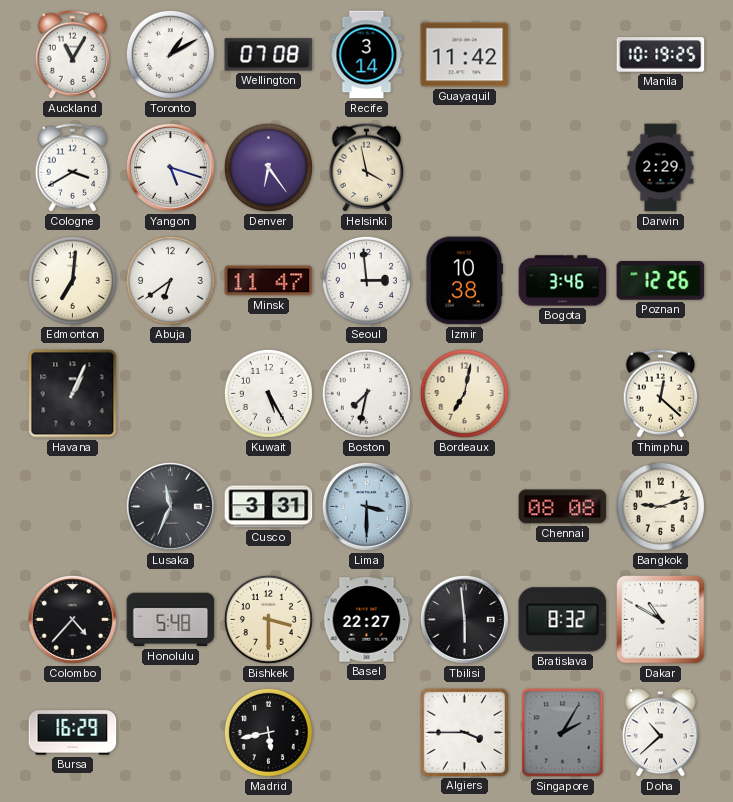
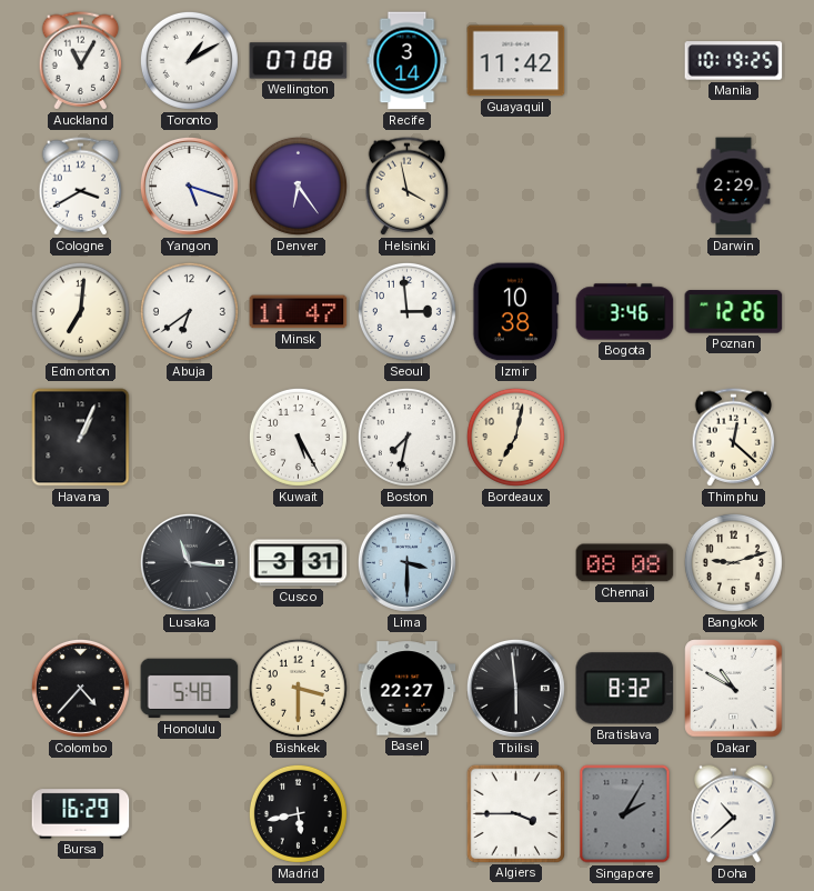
Lusaka: 11:34 -> 11:16 (189, 562)
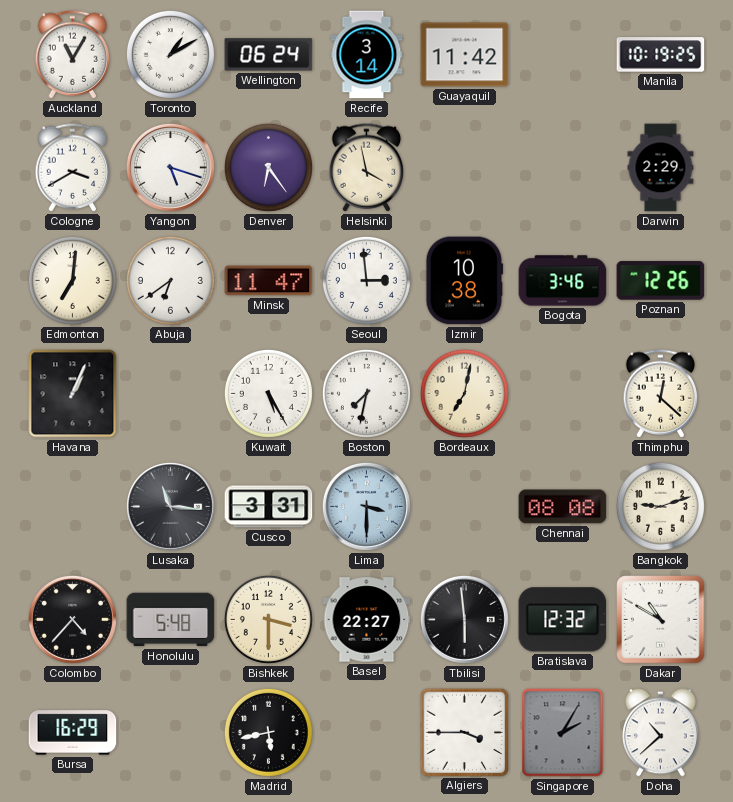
Wellington: 07:08 -> 06:24 (269, 55)
Bratislava: 8:32 -> 12:32 (563, 620)
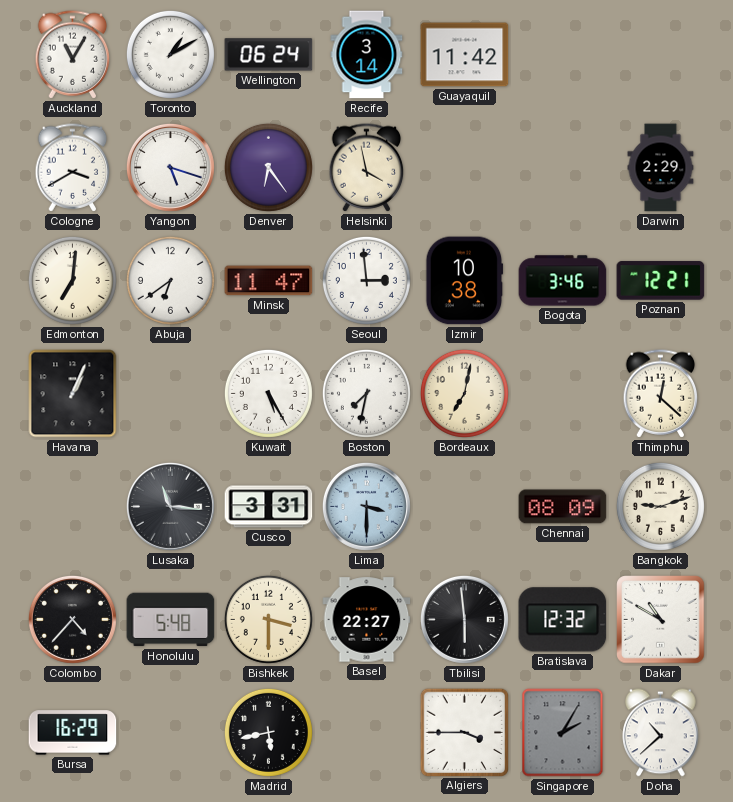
Manila: 10:19 -> none (661, 55)
Poznan: 12:26 -> 12:21 (661, 281)
Chennai: 08:08 -> 08:09 (563, 507)
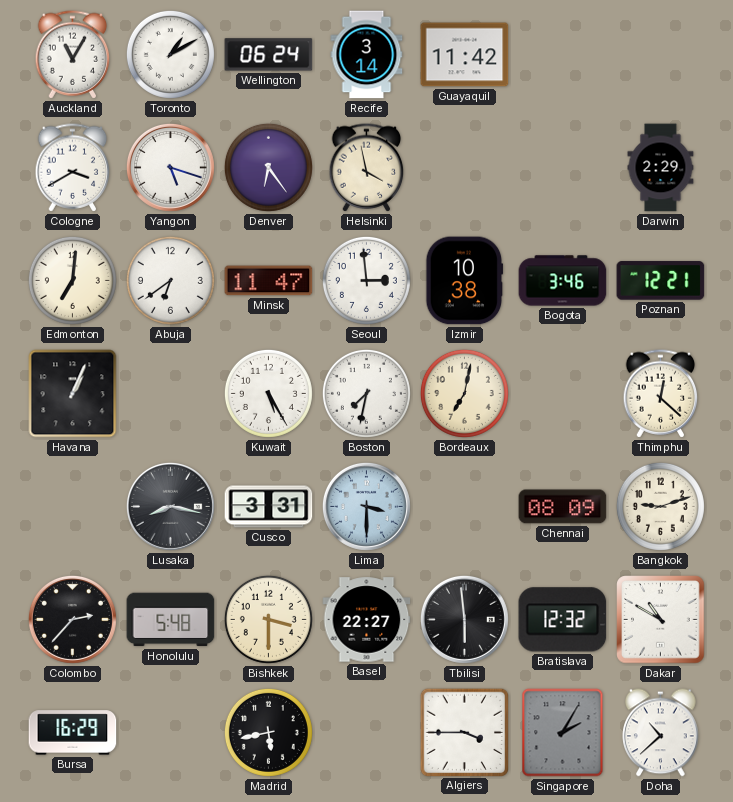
Lusaka: 11:16 -> 8:17 (170, 506)
Colombo: 4:37 -> 2:37 (72, 619)
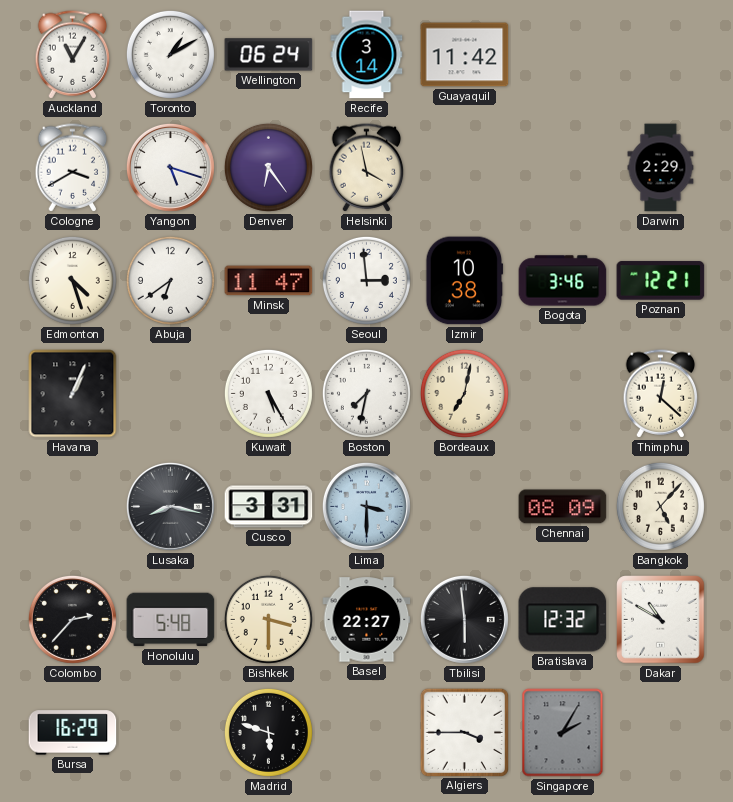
Edmonton: 7:01 -> 4:27 (72, 280)
Bangkok: 9:12 -> 5:07 (660, 506)
Madrid: 5:43 -> 5:48 (268, 732)
Doha: 10:38 -> none (661, 733)
